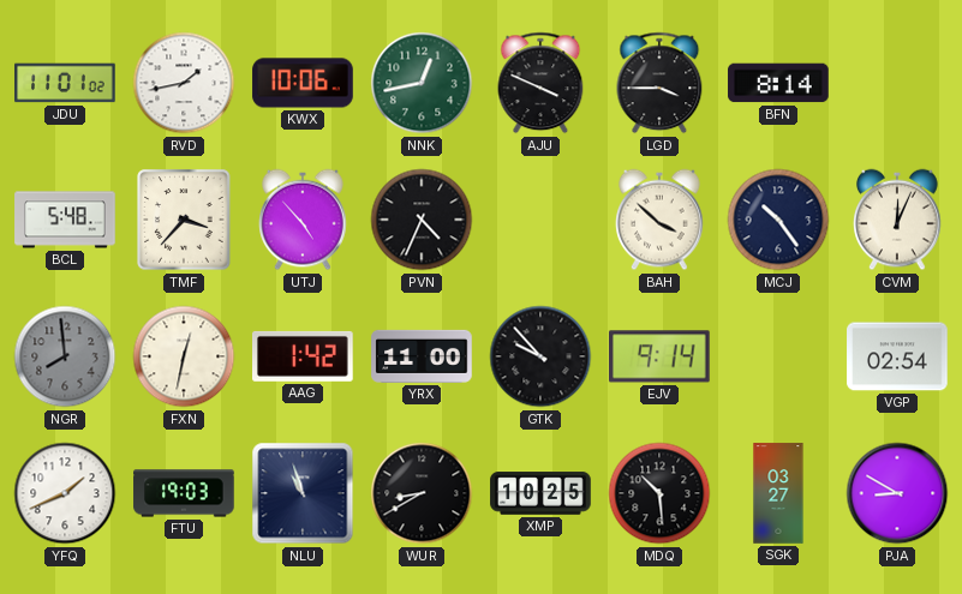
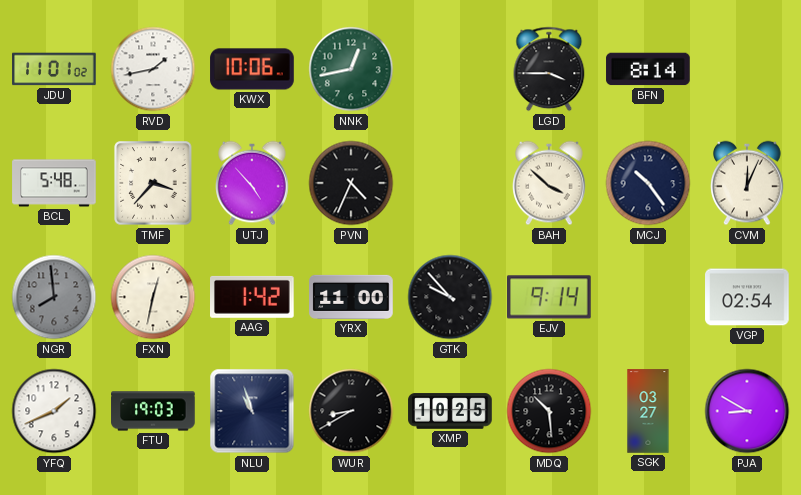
AJU: 3:49 -> none (540, 83)
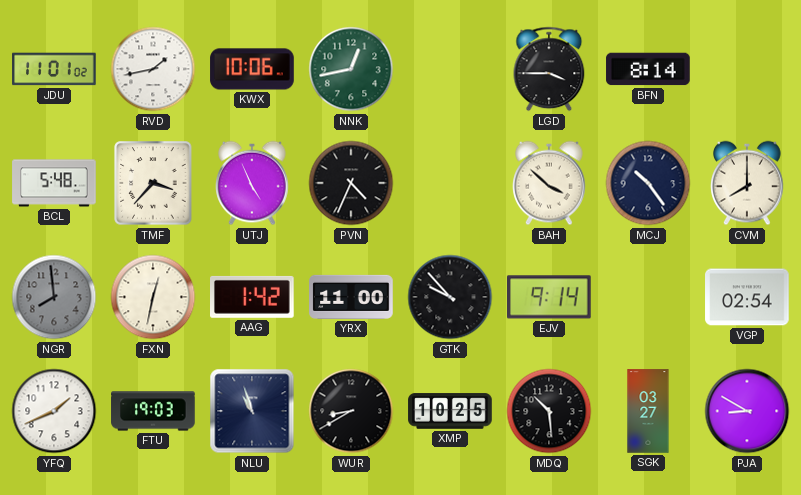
UTJ: 4:53 -> 4:56 (252, 183)
CVM: 12:04 -> 8:00 (747, 183)
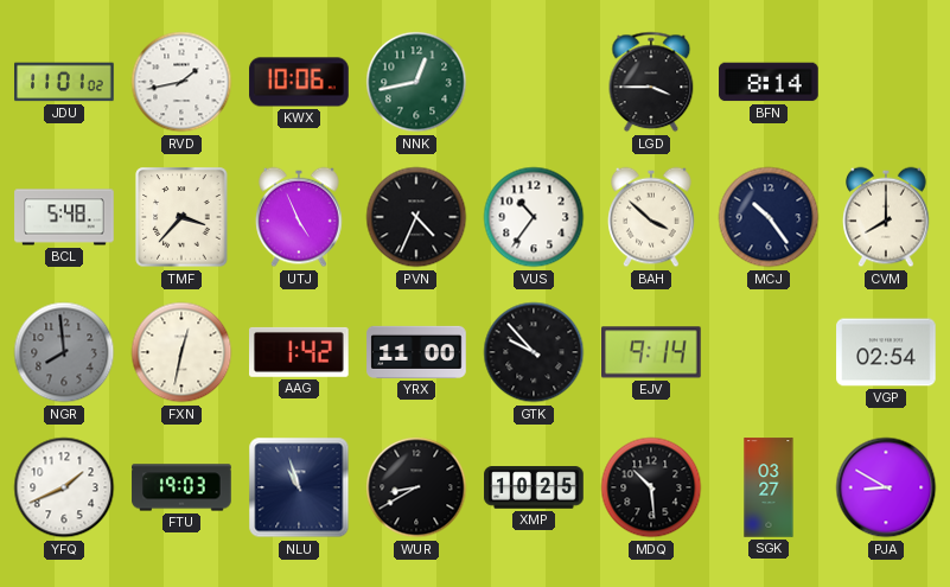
VUS: none -> 10:36 (534, 217)
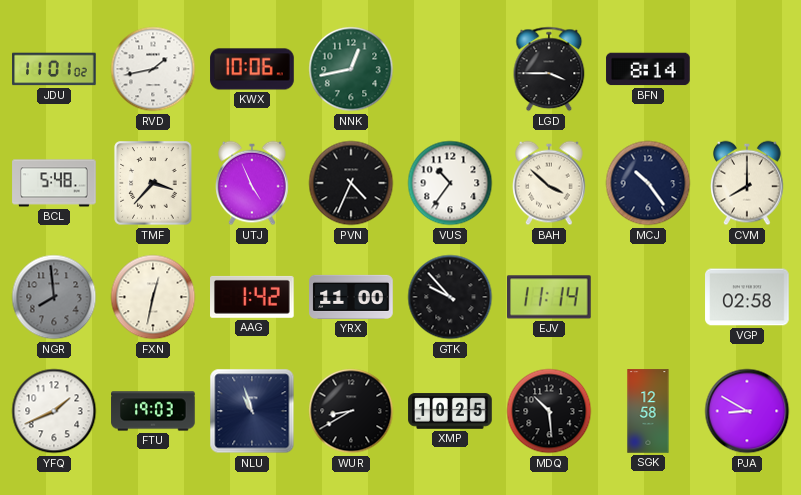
EJV: 9:14 -> 11:14 (550, 297)
VGP: 02:54 -> 02:58 (747, 297)
SGK: 03:27 -> 12:58 (648, 411)
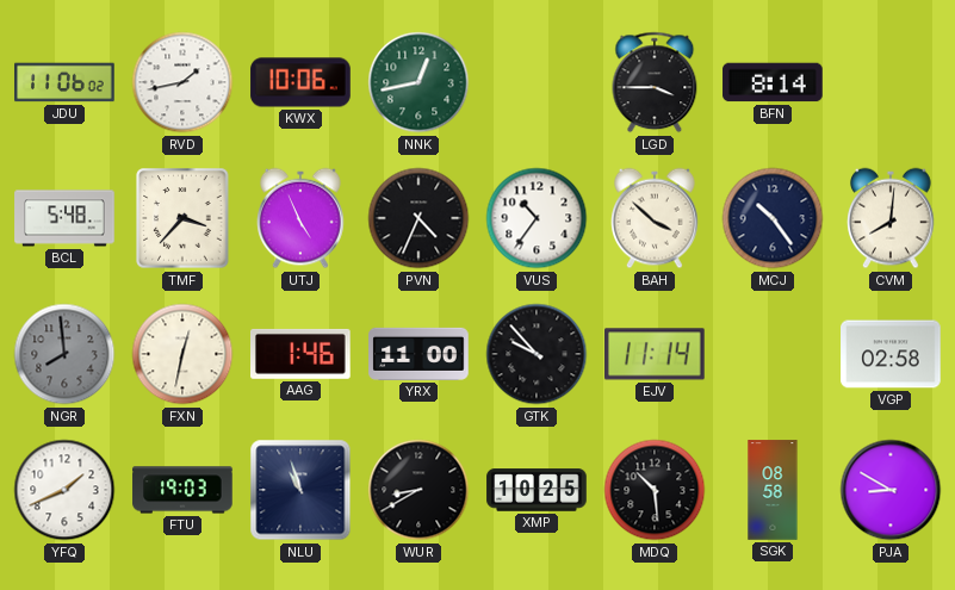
JDU: 11:01 -> 11:06 (64, 82)
CVM: 8:00 -> 8:01 (891, 218)
AAG: 1:42 -> 1:46 (302, 354)
SGK: 12:58 -> 08:58 (773, 490)
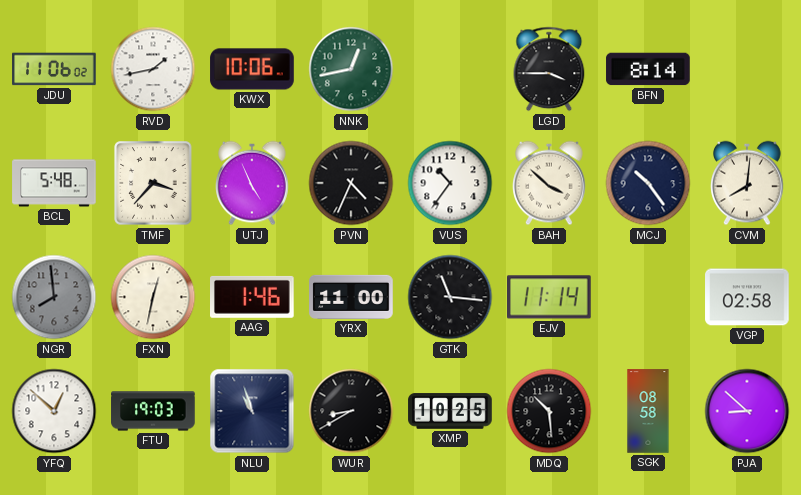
GTK: 9:53 -> 11:16 (450, 297)
YFQ: 1:41 -> 12:52 (54, 411)
PJA: 8:50 -> 8:52 (747, 411)
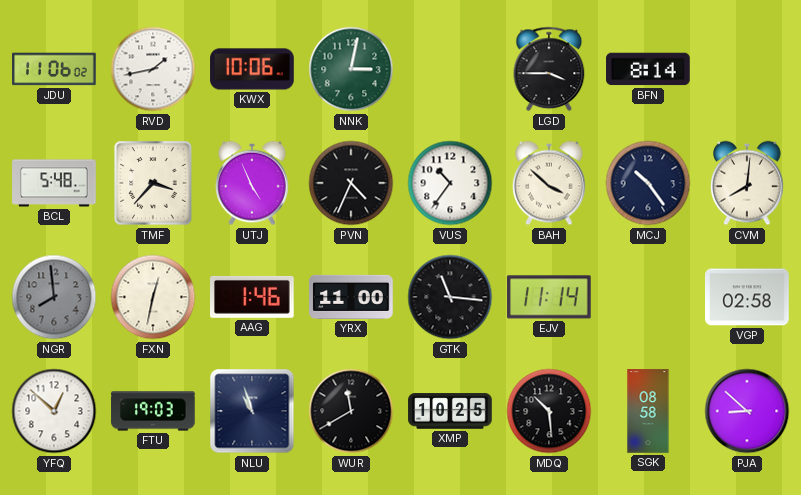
NNK: 12:43 -> 3:02 (351, 69)
WUR: 8:40 -> 11:40 (351, 411)
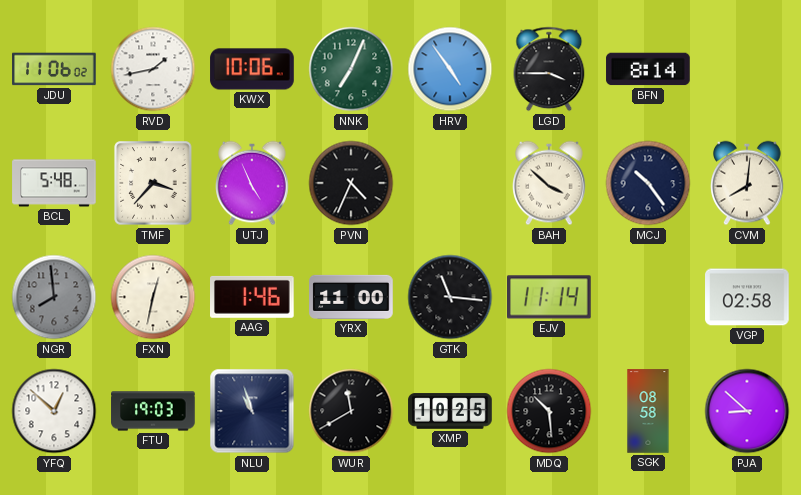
NNK: 3:02 -> 7:04 (351, 69)
HRV: none -> 4:54 (450, 69)
VUS: 10:36 -> none (450, 183)
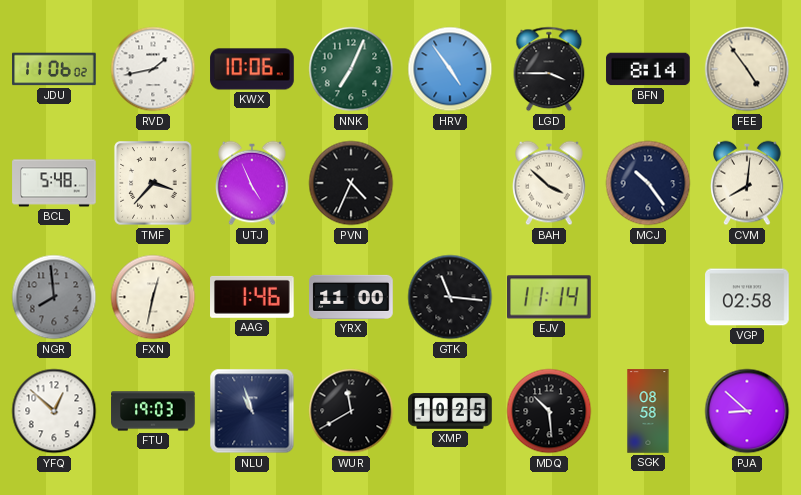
FEE: none -> 4:54 (747, 69)
